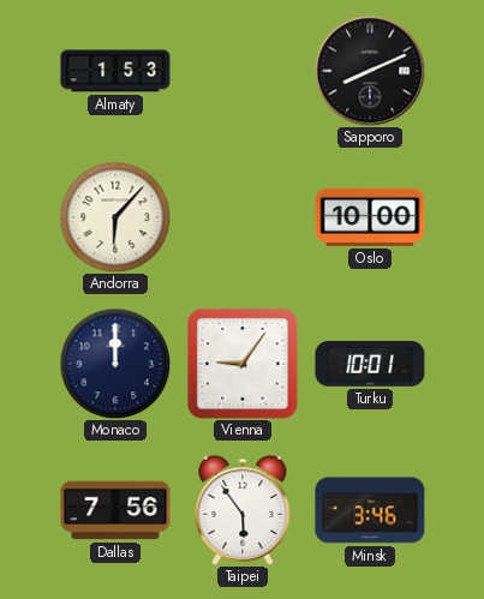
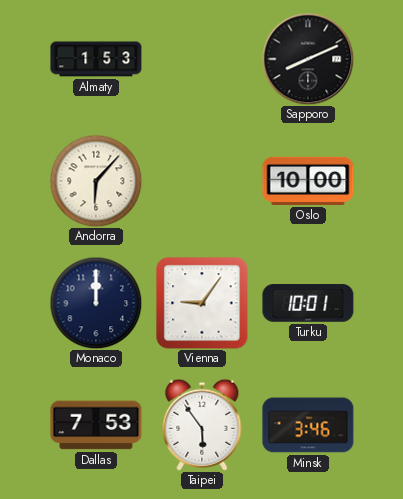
Dallas: 7:56 -> 7:53 (96, 425)
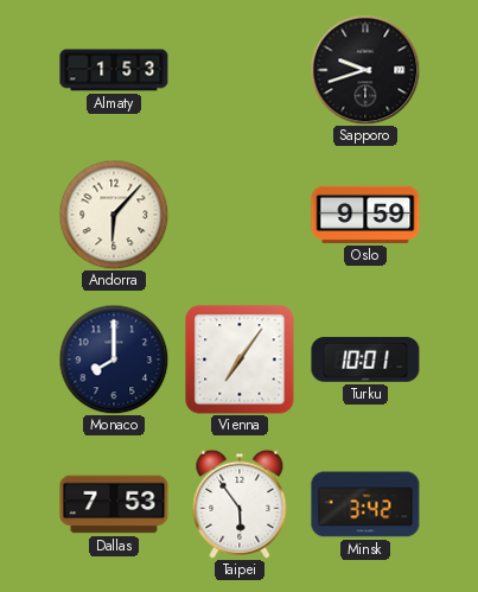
Sapporo: 8:11 -> 9:42 (365, 70)
Oslo: 10:00 -> 9:59 (365, 215)
Monaco: 12:00 -> 8:00 (114, 359)
Vienna: 9:06 -> 7:06 (240, 359)
Minsk: 3:46 -> 3:42 (365, 504)
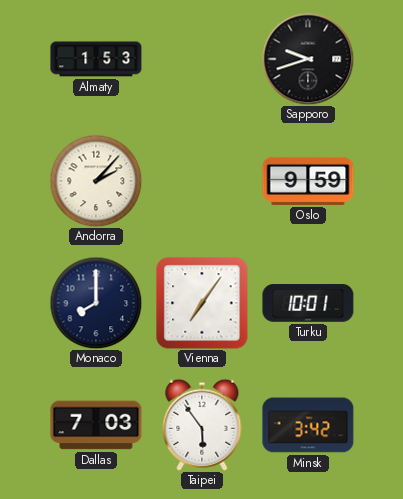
Andorra: 6:07 -> 2:07 (96, 181)
Dallas: 7:53 -> 7:03 (96, 425)
